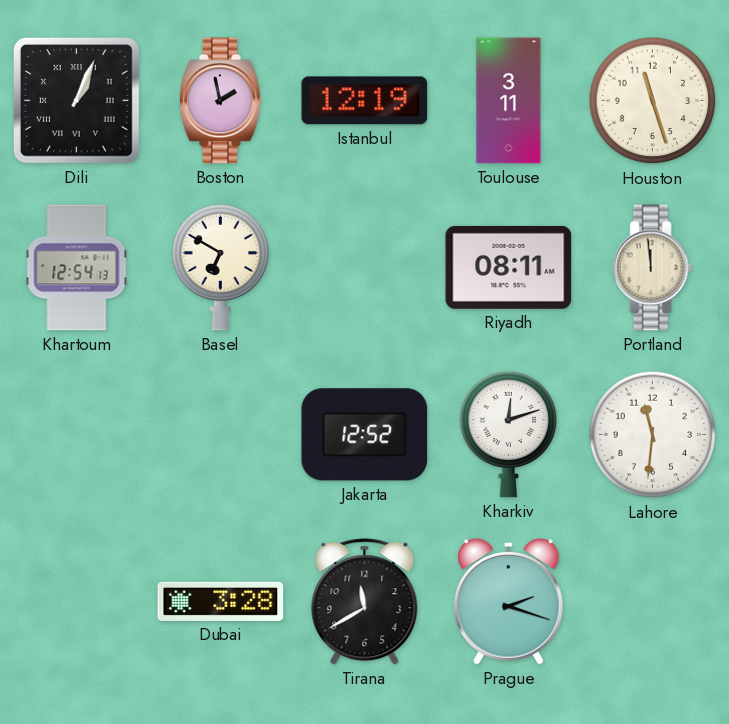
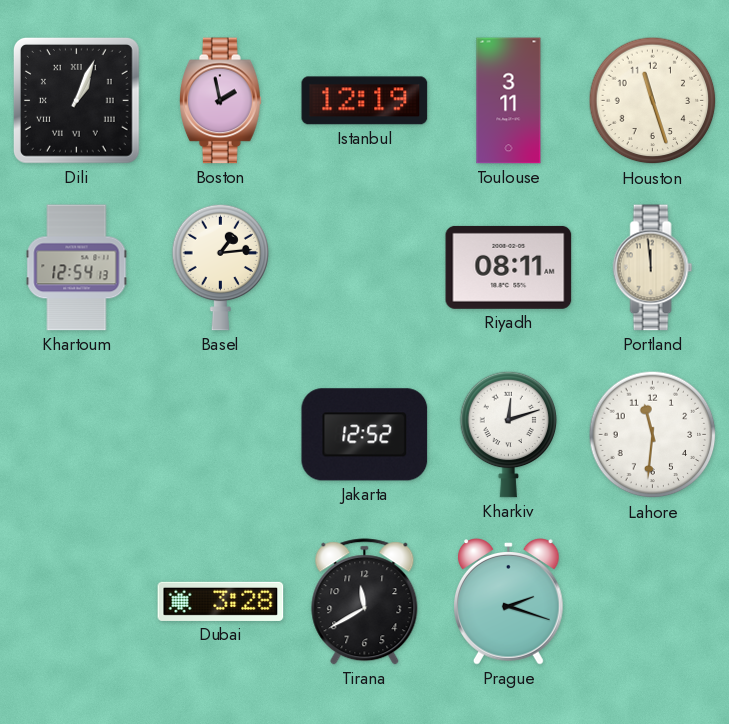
Basel: 6:50 -> 1:14 (221, 267)
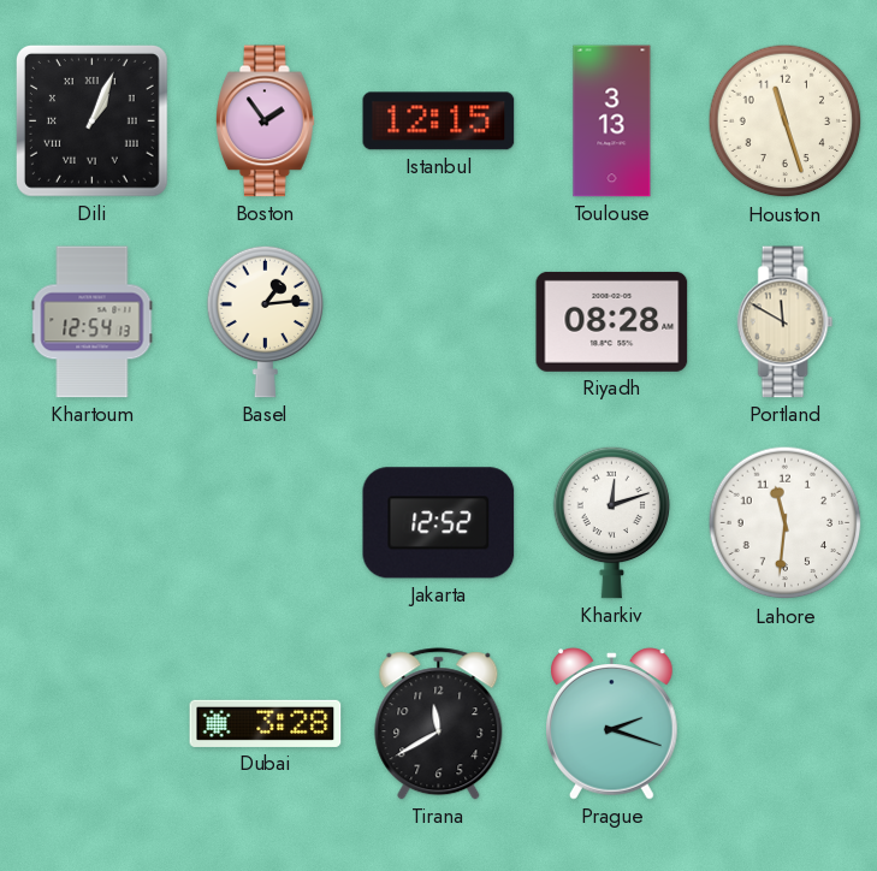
Boston: 1:58 -> 1:54 (266, 122)
Istanbul: 12:19 -> 12:15 (439, 122)
Toulouse: 3:11 -> 3:13 (612, 122)
Riyadh: 08:11 -> 08:28 (612, 321)
Portland: 11:59 -> 11:50 (786, 322)
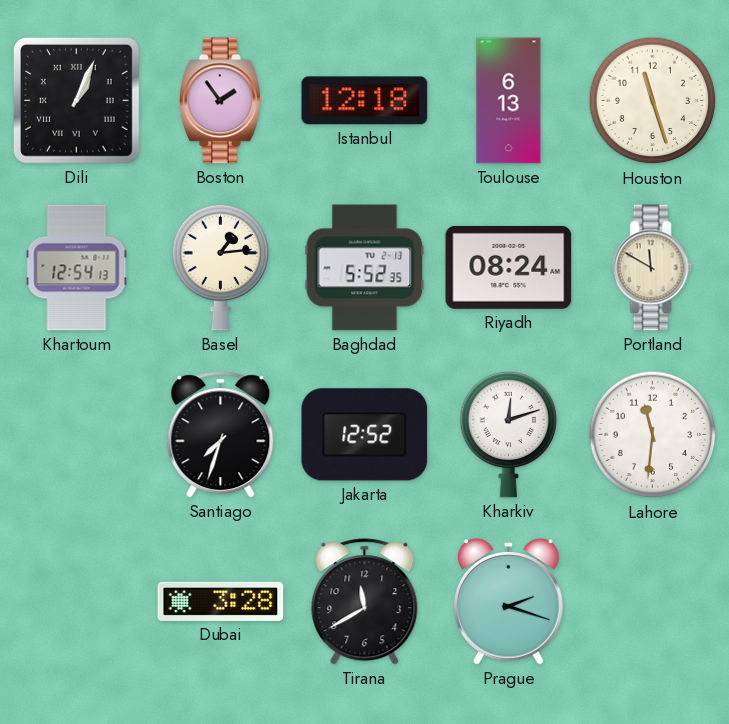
Istanbul: 12:15 -> 12:18 (365, 101)
Toulouse: 3:13 -> 6:13 (509, 101)
Baghdad: none -> 5:52 (365, 268)
Riyadh: 08:28 -> 08:24 (509, 267)
Santiago: none -> 7:33 (221, 435)
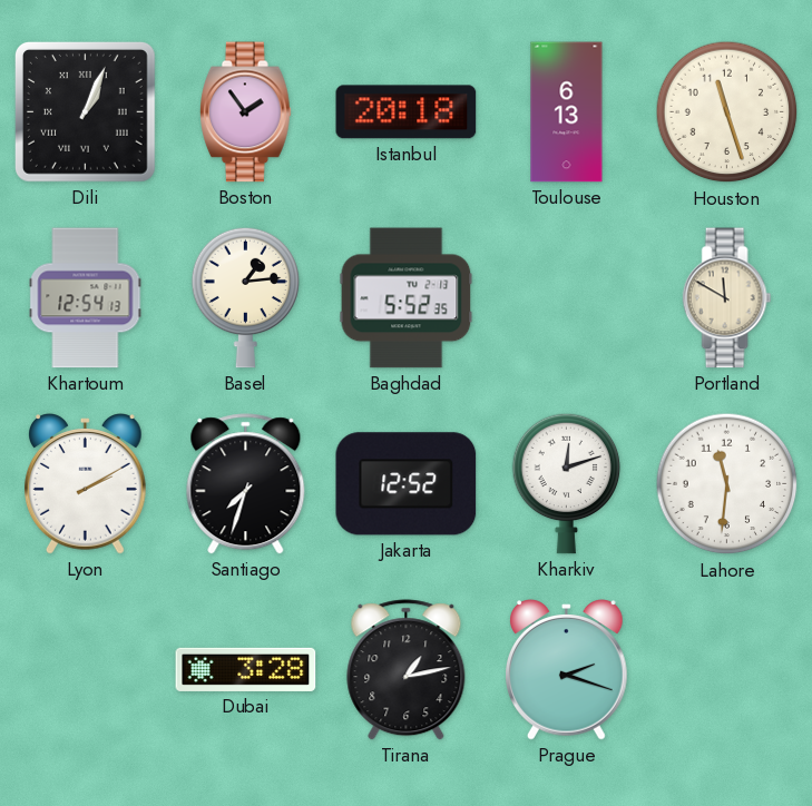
Istanbul: 12:18 -> 20:18 (407, 112)
Riyadh: 08:24 -> none (509, 267)
Lyon: none -> 2:10 (86, 484)
Tirana: 11:40 -> 1:13 (407, 670)
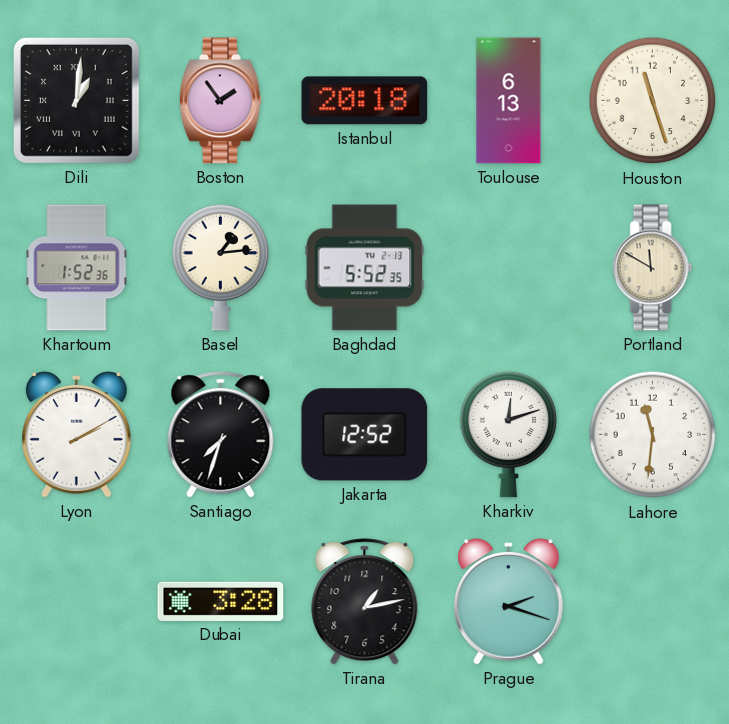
Dili: 1:04 -> 1:01 (76, 100)
Khartoum: 12:54 -> 1:52 (77, 268)
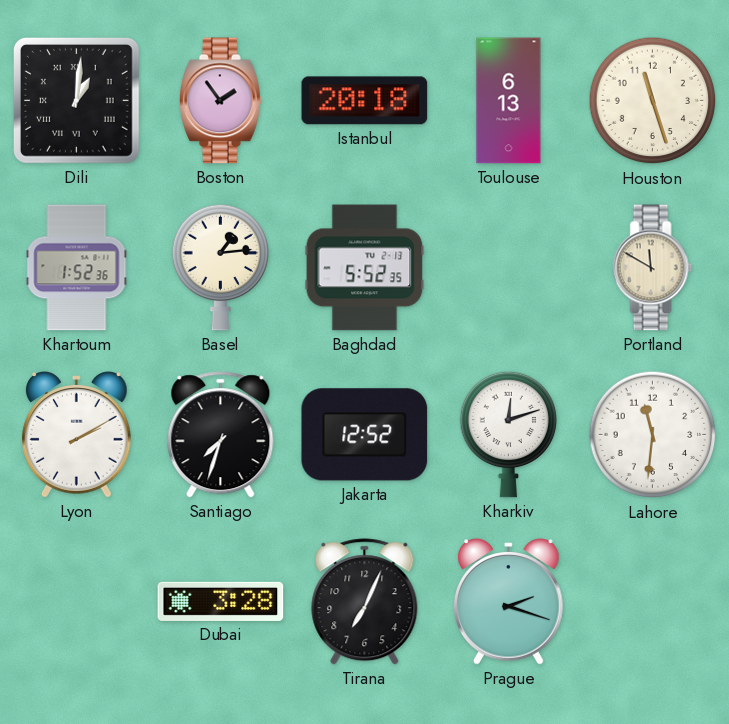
Tirana: 1:13 -> 7:04 (365, 602)
